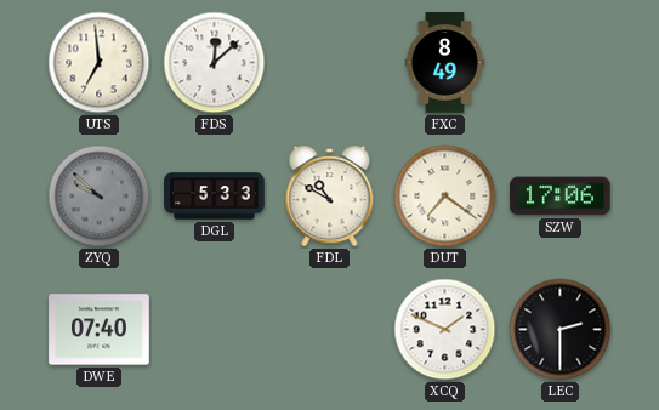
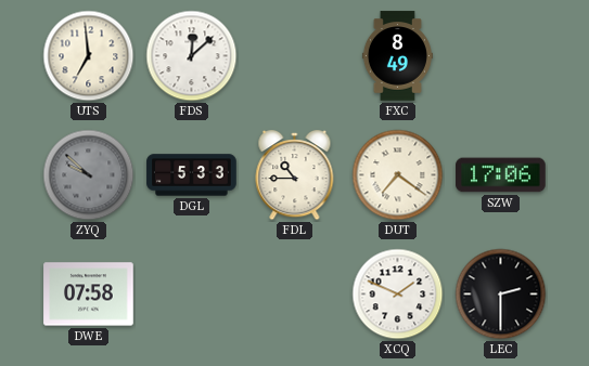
FDL: 10:50 -> 10:45 (295, 177)
DWE: 07:40 -> 07:58 (89, 295)
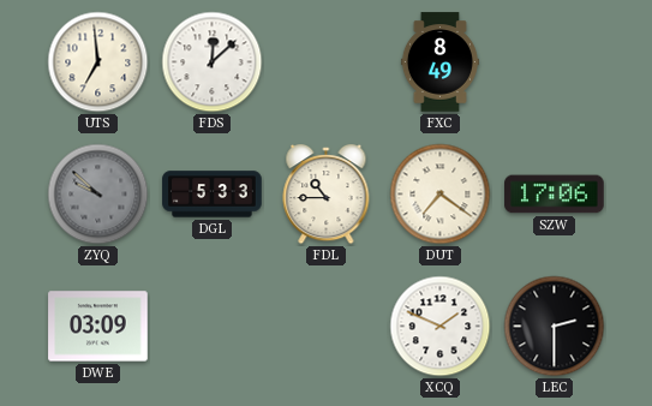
DWE: 07:58 -> 03:09 (98, 327)
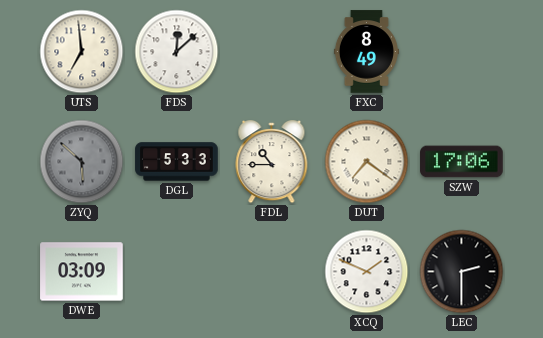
ZYQ: 9:52 -> 5:52 (82, 162)
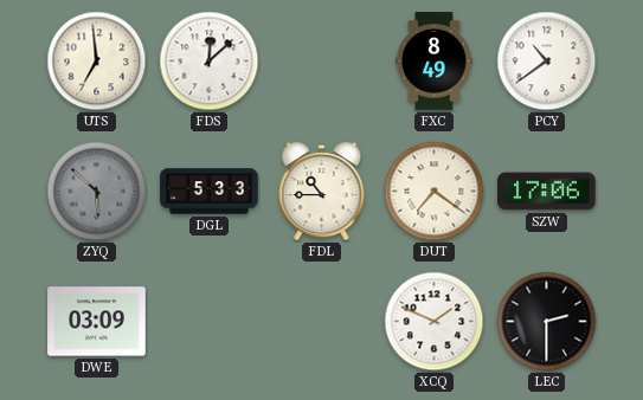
PCY: none -> 10:39 (547, 62)
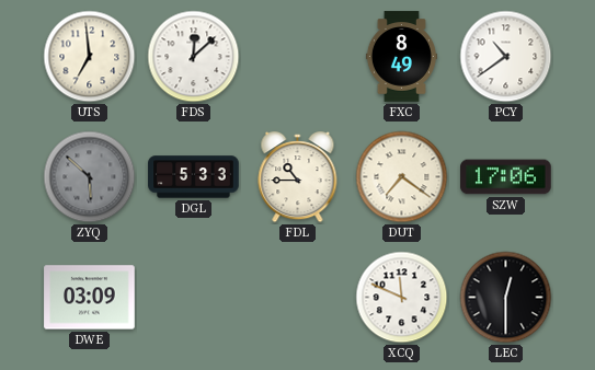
XCQ: 1:49 -> 11:49 (402, 298)
LEC: 2:30 -> 12:30 (506, 298)
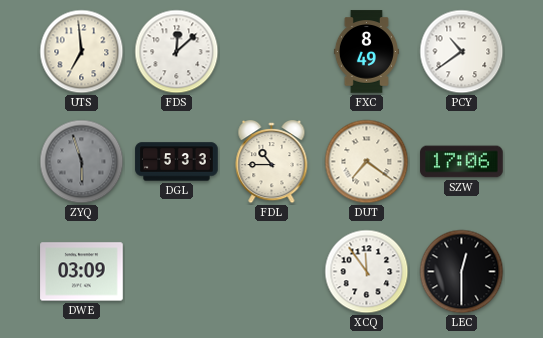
ZYQ: 5:52 -> 5:57 (82, 162)
XCQ: 11:49 -> 11:54 (367, 272)
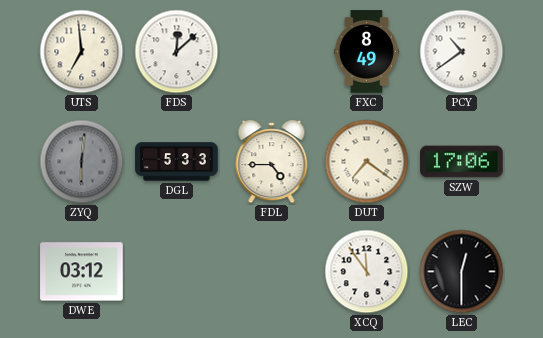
ZYQ: 5:57 -> 6:01 (82, 162)
FDL: 10:45 -> 4:45 (272, 163)
DWE: 03:09 -> 03:12 (82, 272)
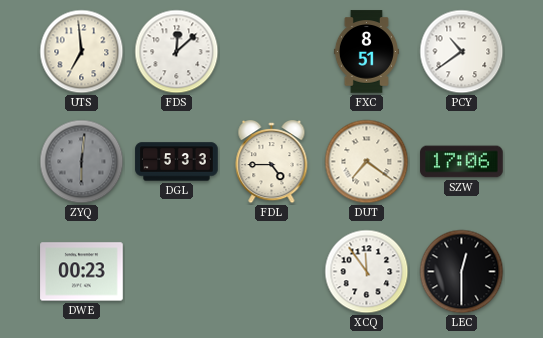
FXC: 8:49 -> 8:51 (366, 52)
DWE: 03:12 -> 00:23 (82, 272)
